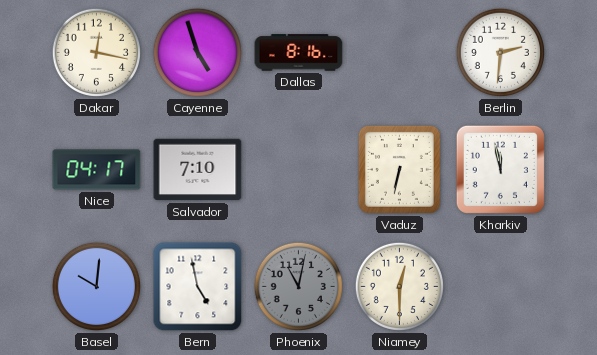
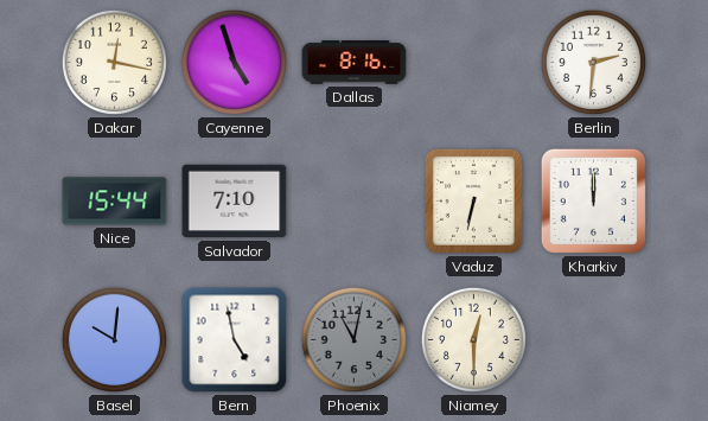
Nice: 04:17 -> 15:44 (115, 202)
Kharkiv: 11:58 -> 12:00 (593, 200)
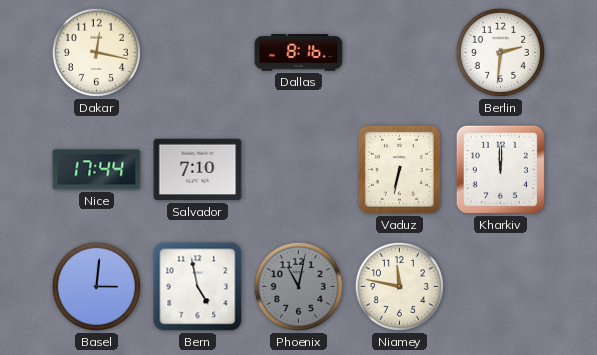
Cayenne: 4:57 -> none (234, 62)
Nice: 15:44 -> 17:44 (97, 170)
Basel: 10:01 -> 3:01 (96, 286)
Niamey: 12:30 -> 11:47 (399, 286)
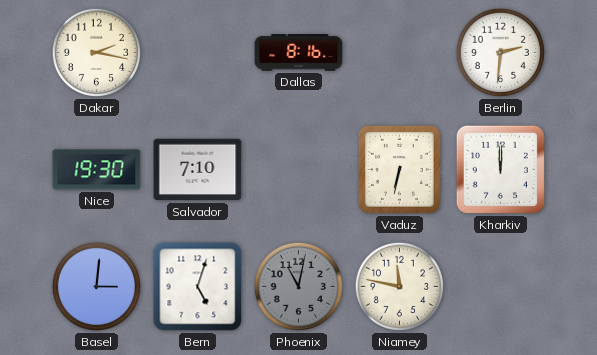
Dakar: 12:17 -> 2:17 (96, 52)
Nice: 17:44 -> 19:30 (97, 170)
Bern: 4:58 -> 5:03 (198, 287)
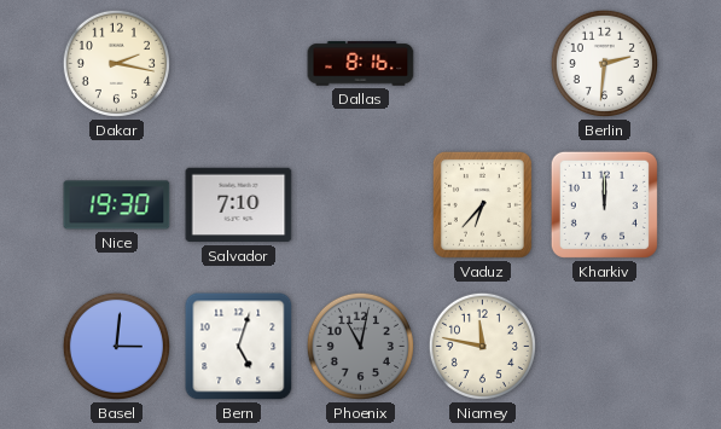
Vaduz: 6:32 -> 6:37 (482, 204)
